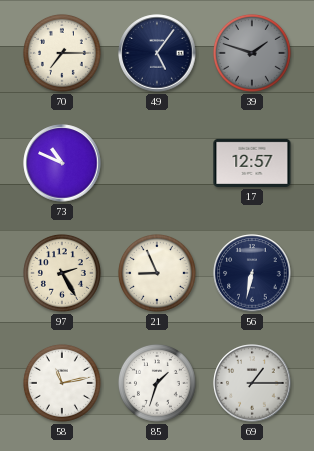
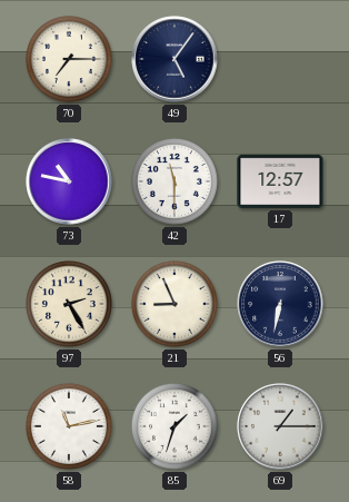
39: 1:48 -> none (252, 53)
73: 10:49 -> 10:47 (69, 181)
42: none -> 11:30 (174, 181)
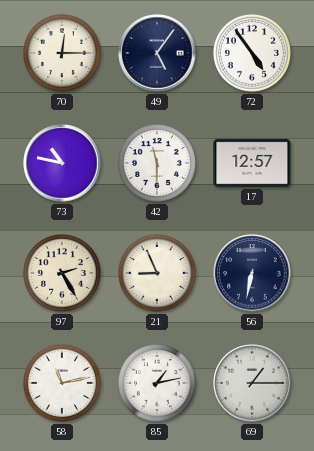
70: 7:15 -> 12:15 (62, 53)
72: none -> 4:54 (252, 53)
85: 1:33 -> 1:13 (157, 383)
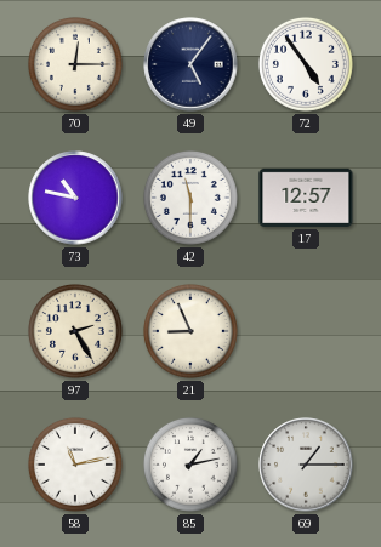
56: 6:32 -> none (252, 273)
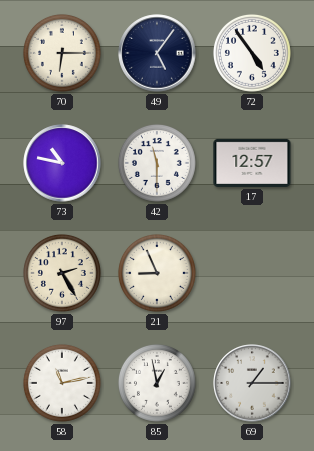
70: 12:15 -> 6:15 (62, 53)
85: 1:13 -> 12:58 (157, 383)
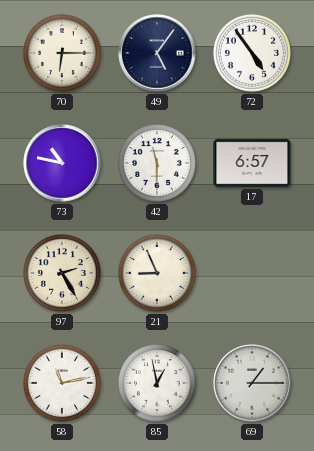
17: 12:57 -> 6:57 (252, 163)
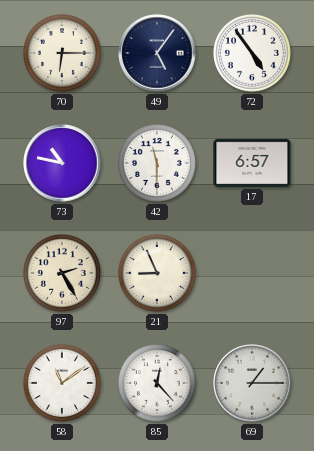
58: 11:13 -> 11:09 (62, 383)
85: 12:58 -> 12:23 (157, 383)
